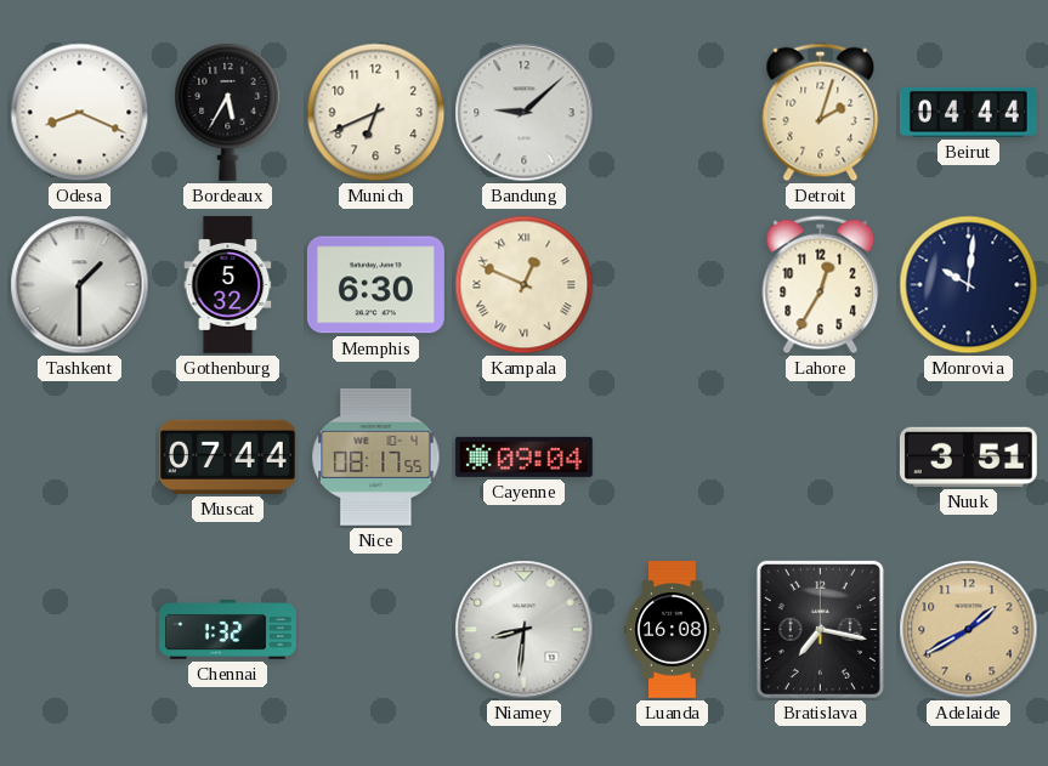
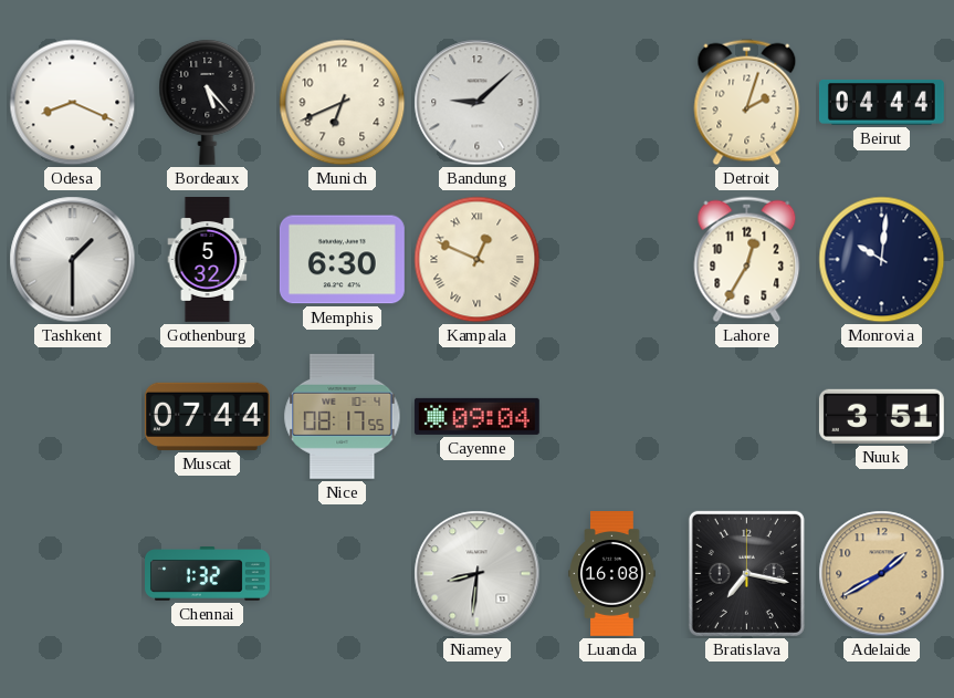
Bordeaux: 5:35 -> 5:23 (208, 102)
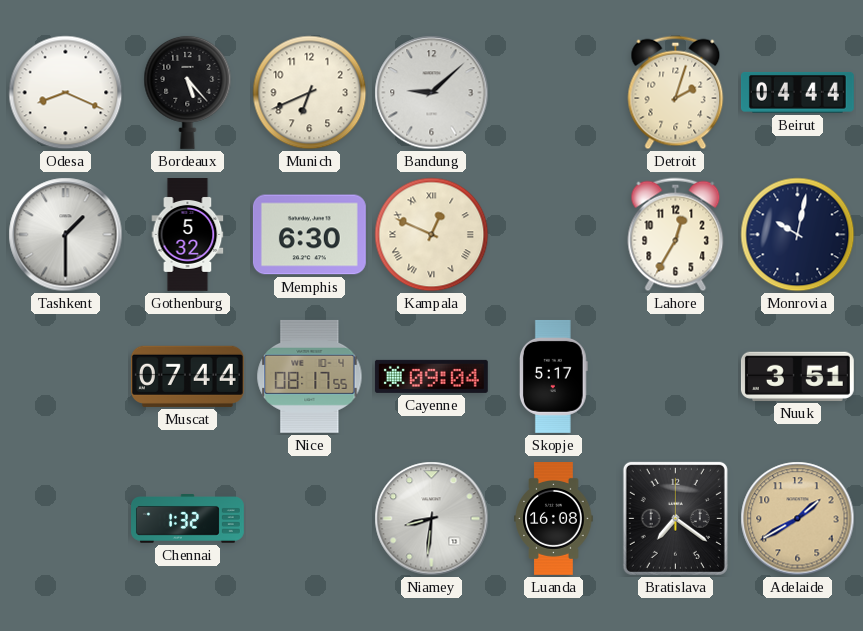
Monrovia: 10:01 -> 10:02 (798, 235)
Skopje: none -> 5:17 (553, 376)
Bratislava: 7:17 -> 7:21 (675, 518)
